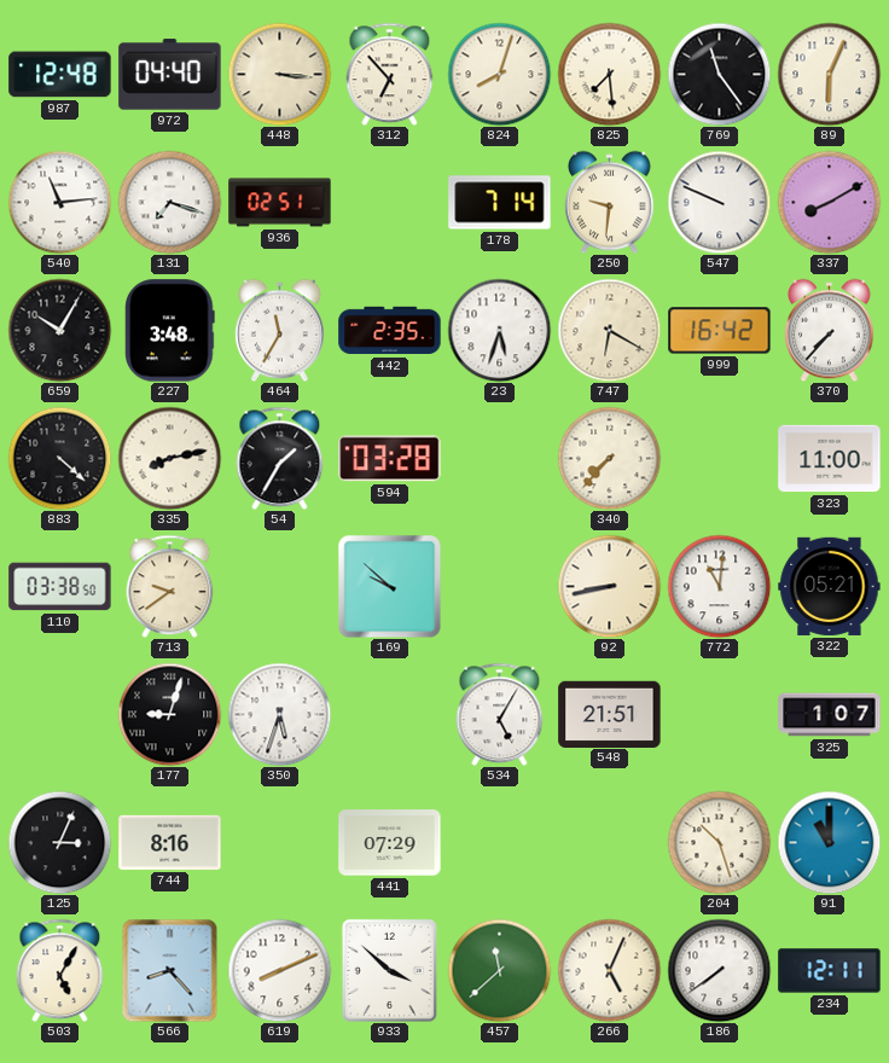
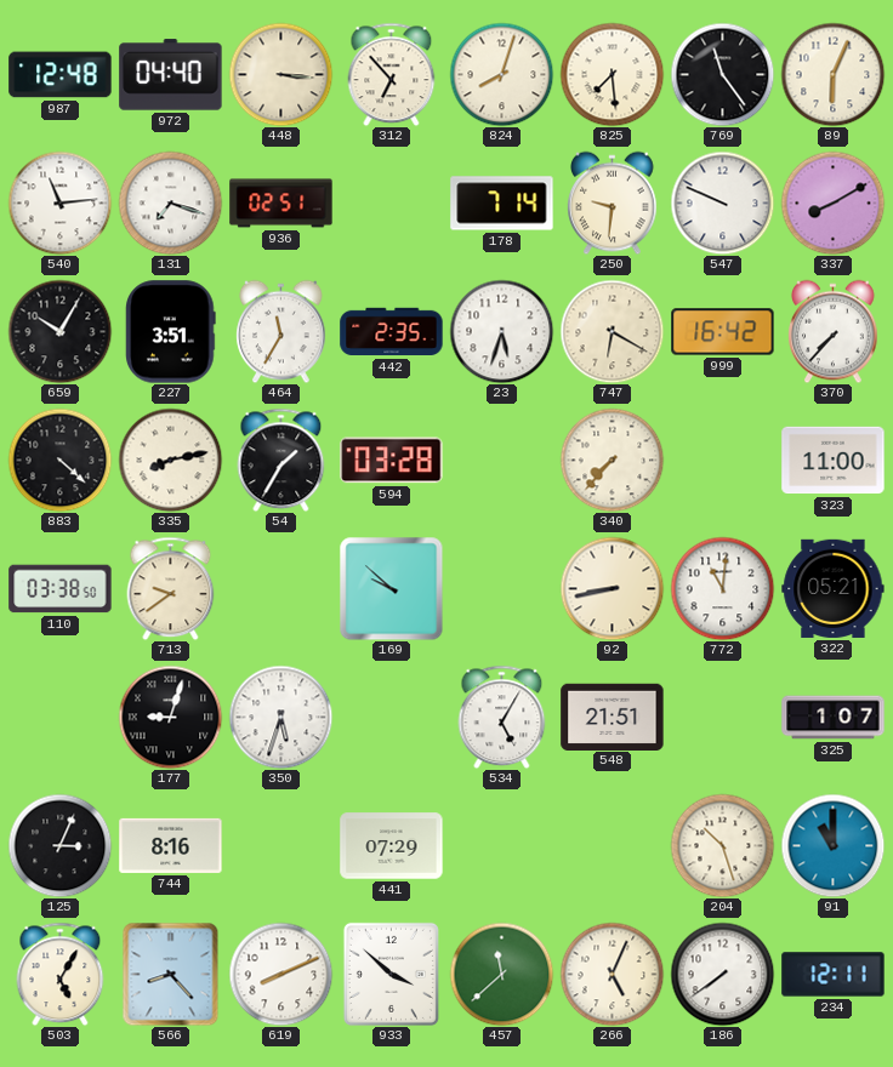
227: 3:48 -> 3:51 (171, 332)
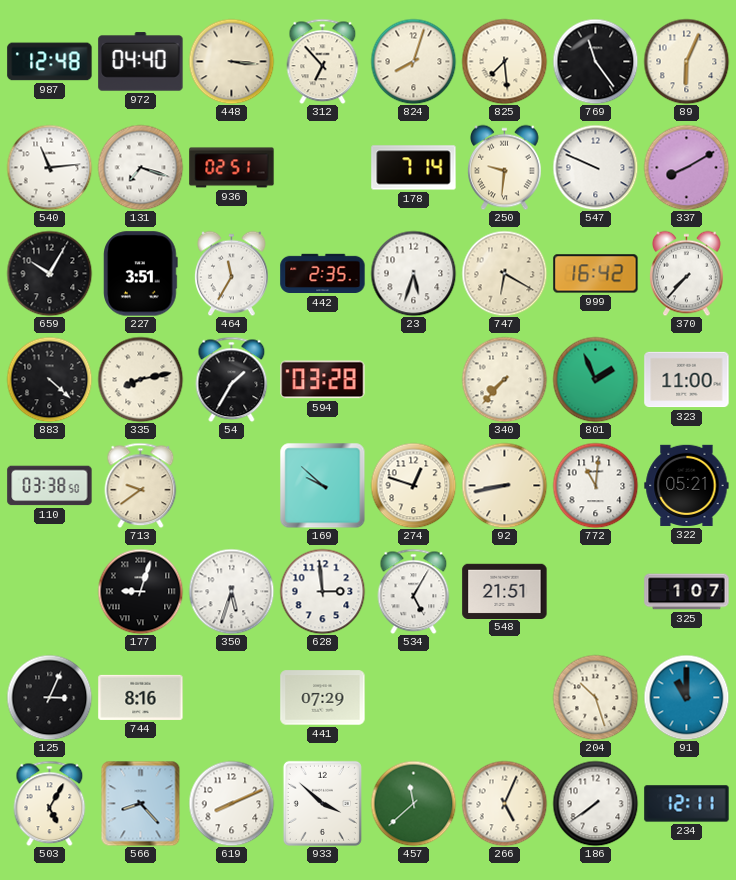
801: none -> 1:56 (595, 379)
274: none -> 12:48 (413, 485)
628: none -> 2:59 (322, 591)
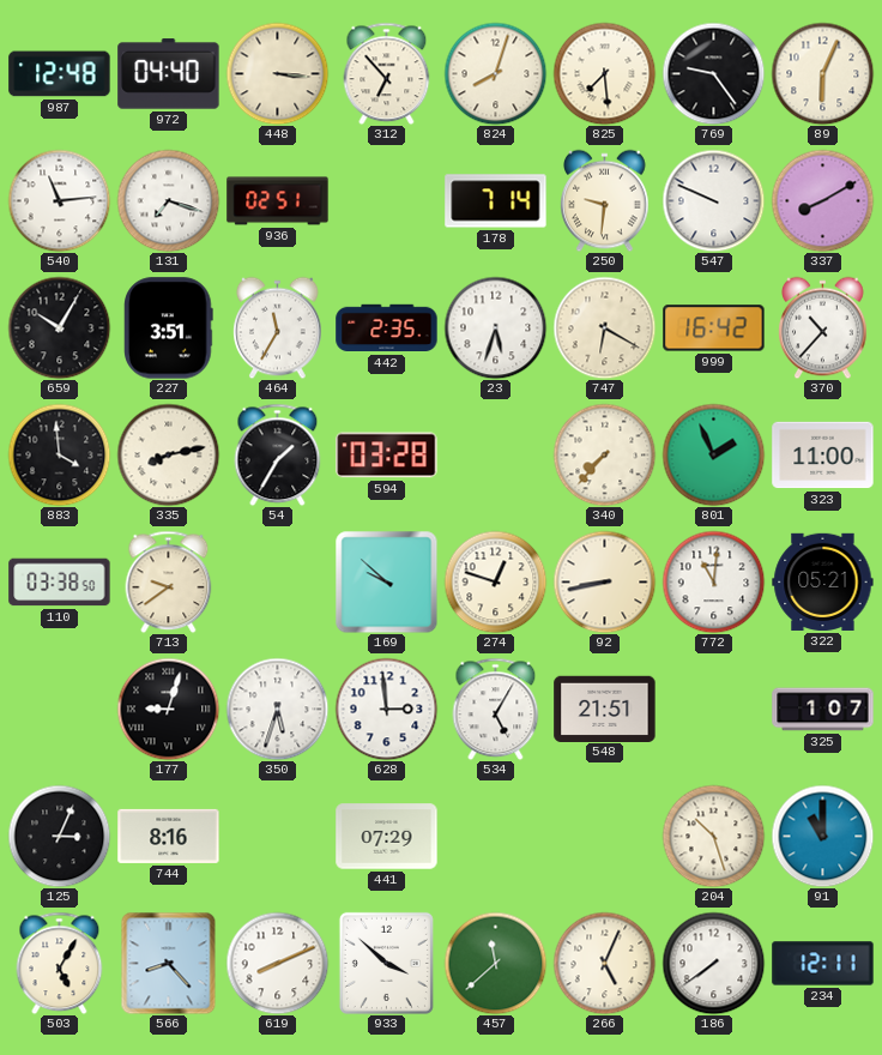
769: 11:24 -> 9:24 (713, 73)
370: 7:37 -> 10:37 (823, 327)
883: 4:22 -> 3:59 (59, 454)
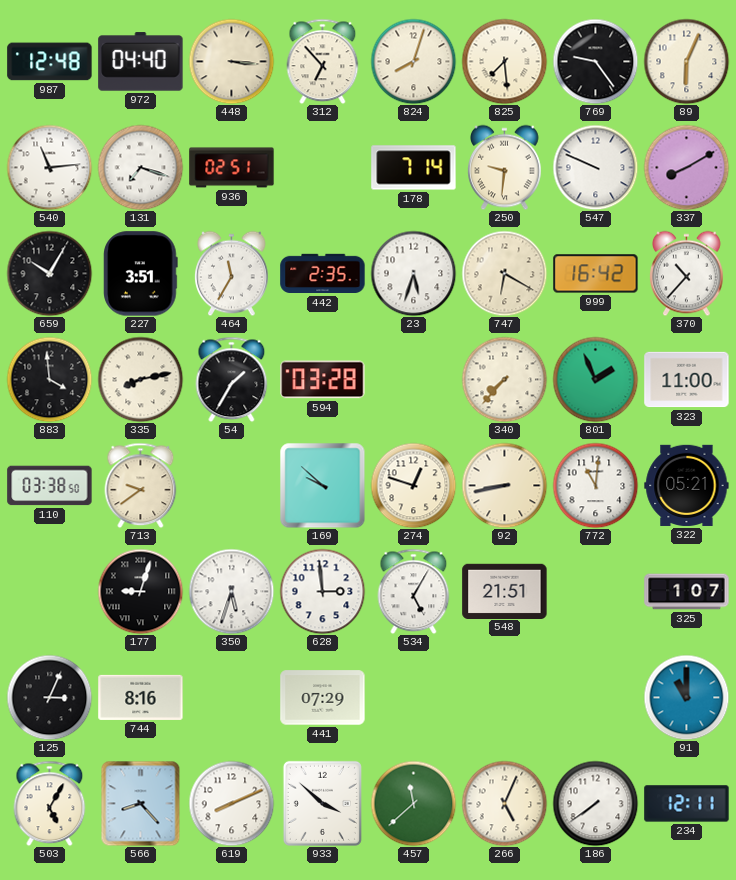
204: 10:27 -> none (713, 836)
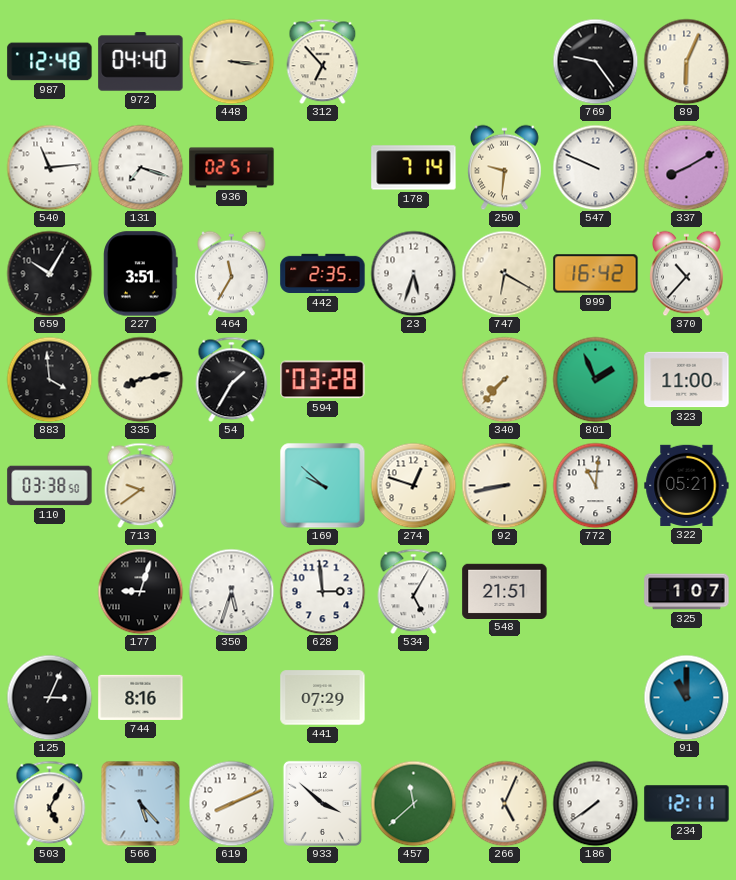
824: 8:03 -> none (413, 61)
825: 7:29 -> none (504, 61)
566: 8:23 -> 5:23 (141, 803)
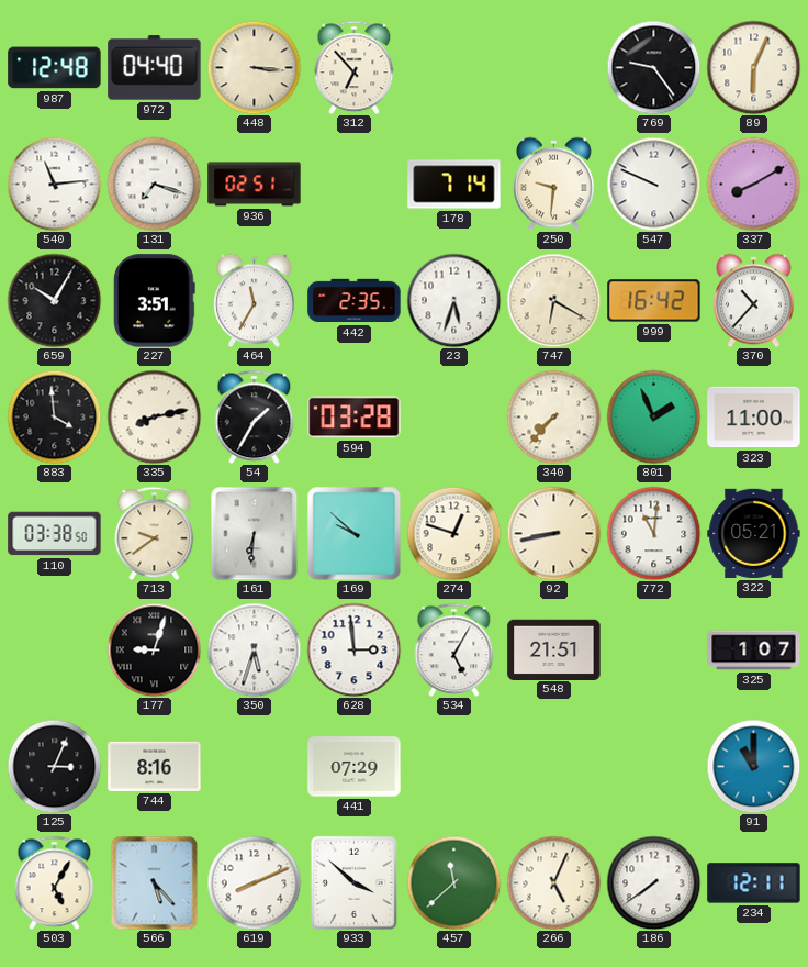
161: none -> 6:31 (255, 533)
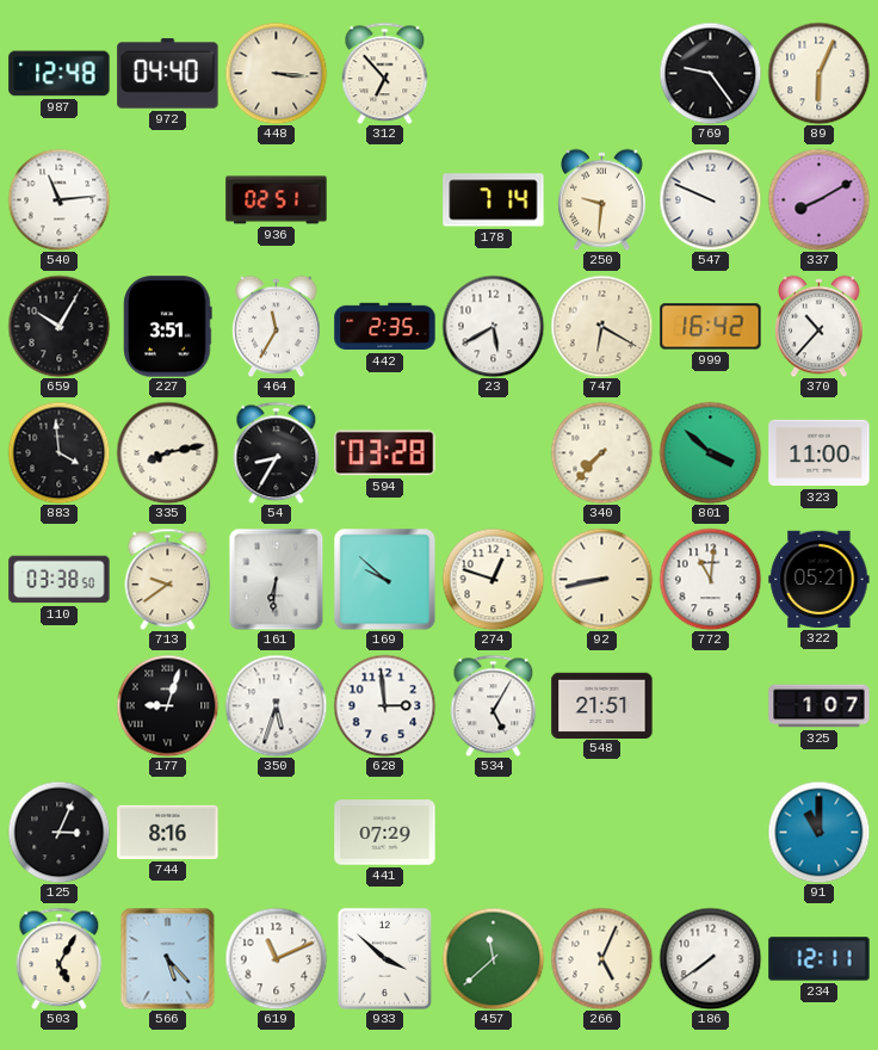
131: 7:18 -> none (154, 184)
23: 5:33 -> 5:40 (493, 326)
54: 1:35 -> 8:35 (277, 452)
801: 1:56 -> 3:52 (710, 452)
619: 8:11 -> 11:11 (276, 958)
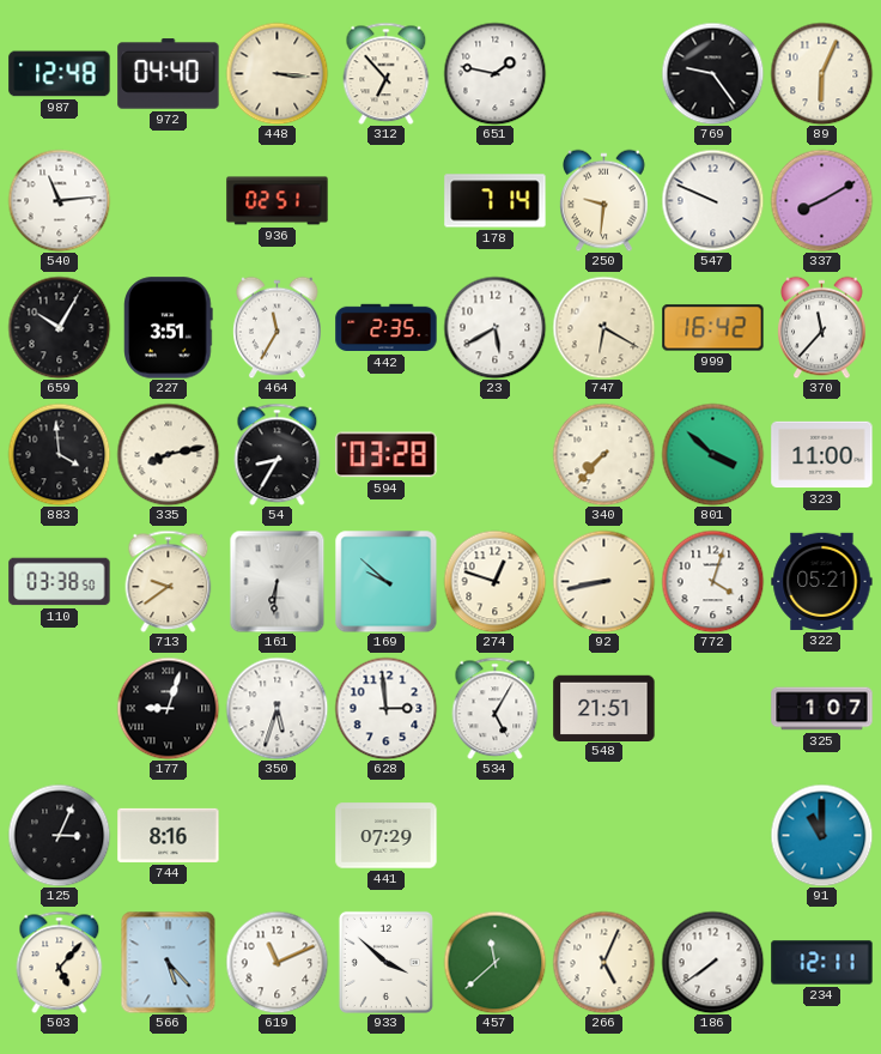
651: none -> 1:47 (494, 73)
370: 10:37 -> 11:37 (822, 327)
772: 11:01 -> 4:03 (712, 581)
503: 5:05 -> 5:07 (60, 962)
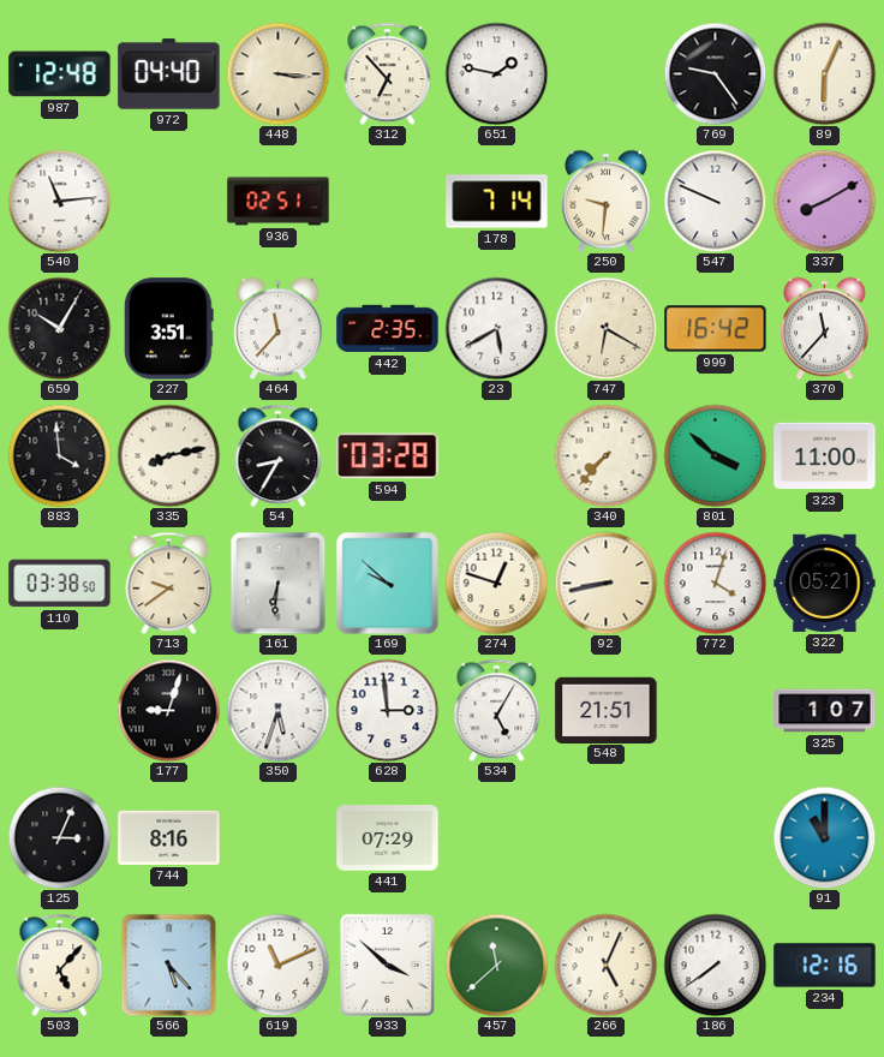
464: 11:35 -> 11:37 (279, 328)
234: 12:11 -> 12:16 (825, 966)
